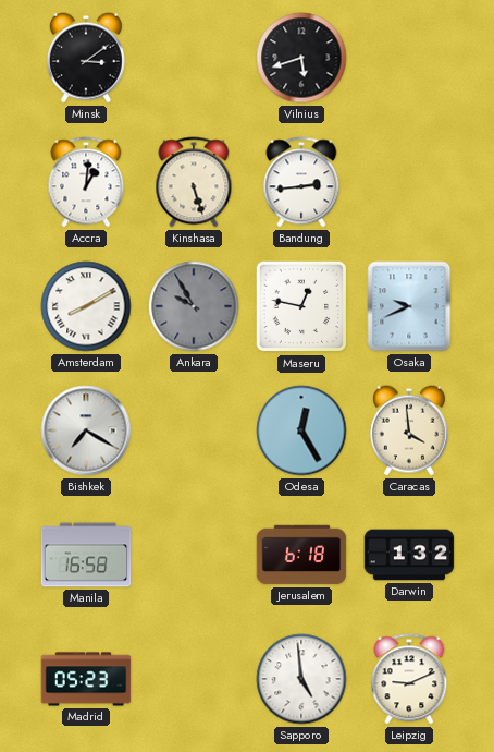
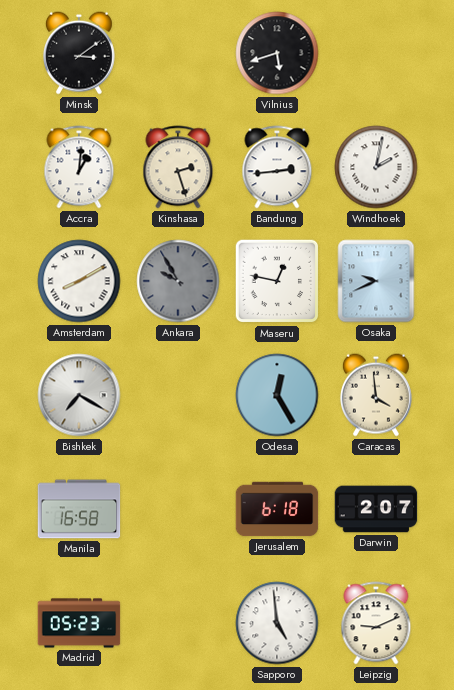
Kinshasa: 5:27 -> 2:27 (178, 167)
Windhoek: none -> 2:02 (376, 167)
Darwin: 1:32 -> 2:07 (376, 509)
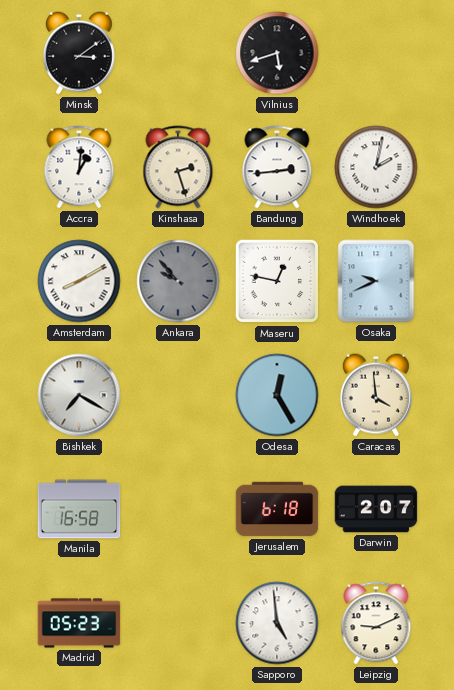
Ankara: 9:55 -> 9:53 (178, 281)
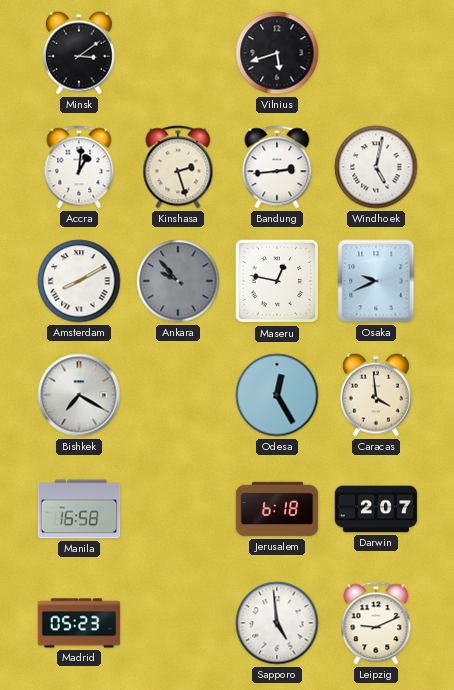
Windhoek: 2:02 -> 5:02 (376, 167)
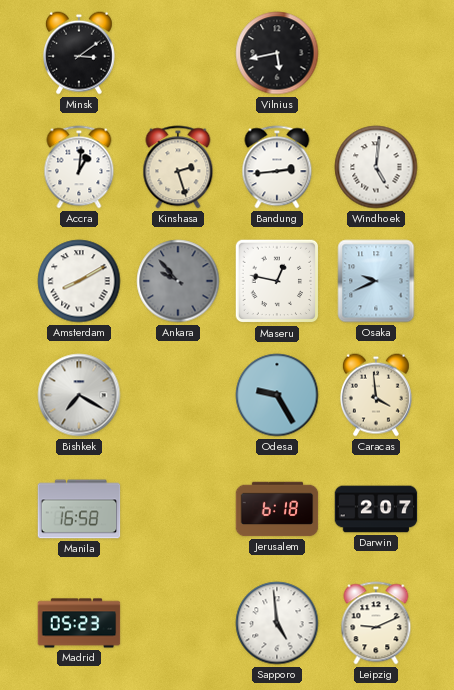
Vilnius: 5:42 -> 5:43 (277, 53)
Windhoek: 5:02 -> 5:01 (376, 167)
Odesa: 12:25 -> 9:25 (277, 395)
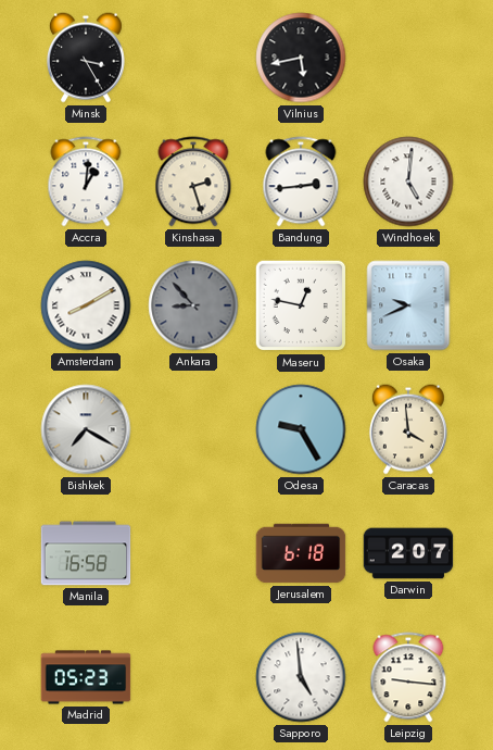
Minsk: 3:09 -> 3:25 (86, 58)
Ankara: 9:53 -> 8:53 (193, 305)
Leipzig: 9:11 -> 9:16 (408, 677)
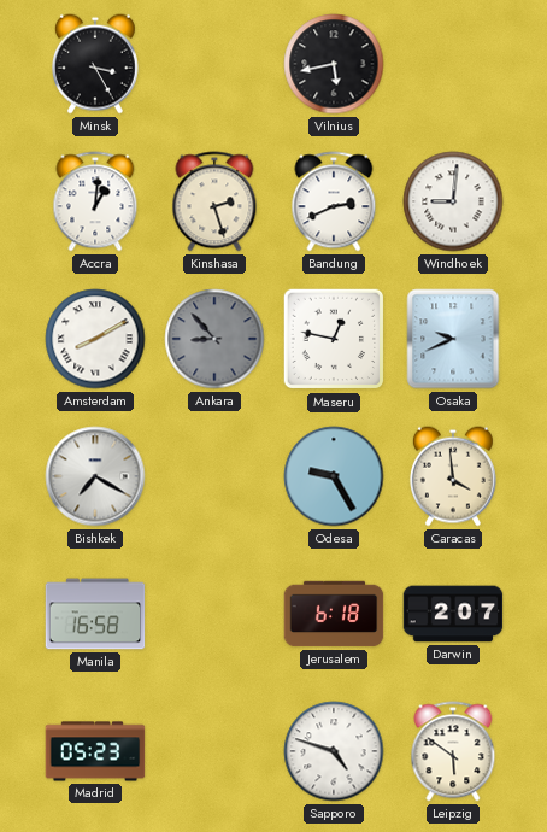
Bandung: 2:44 -> 2:41 (334, 201)
Windhoek: 5:01 -> 9:01 (453, 201)
Sapporo: 4:59 -> 4:48 (334, 751)
Leipzig: 9:16 -> 5:51 (453, 751)
